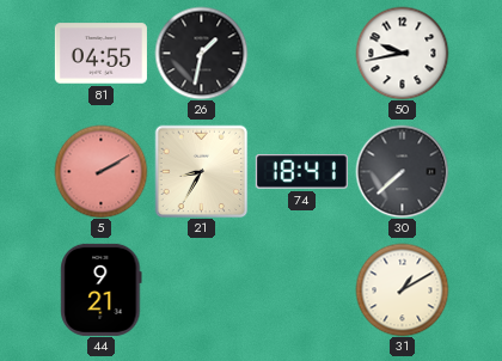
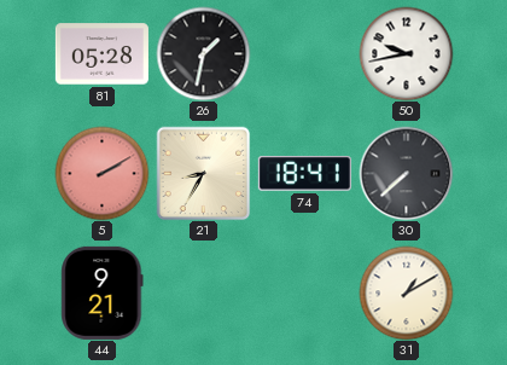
81: 04:55 -> 05:28 (101, 54)
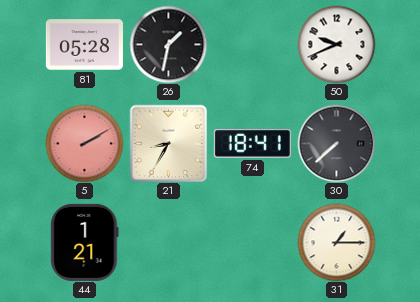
50: 9:43 -> 9:41 (336, 44)
44: 9:21 -> 1:21 (85, 242)
31: 1:10 -> 1:15 (336, 242)
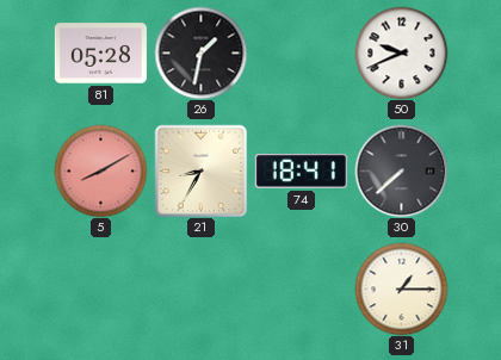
5: 2:10 -> 8:10 (100, 170)
44: 1:21 -> none (85, 242)
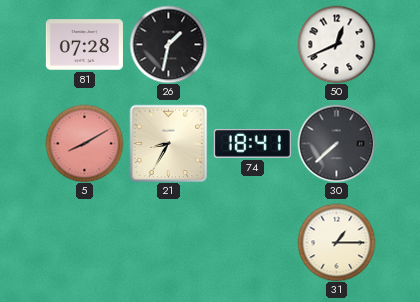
81: 05:28 -> 07:28 (84, 45)
50: 9:41 -> 12:41 (336, 44)
